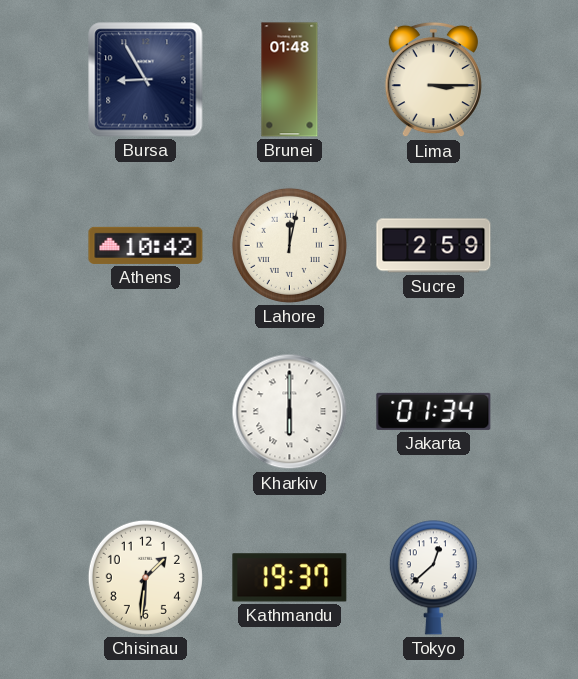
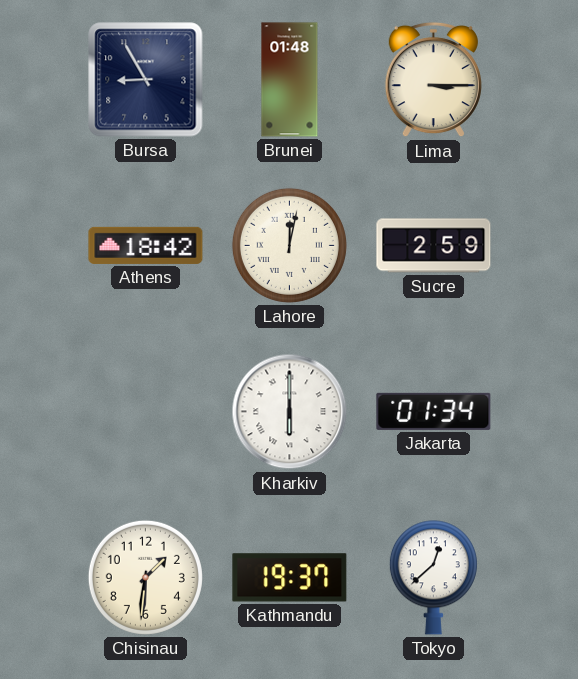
Athens: 10:42 -> 18:42 (146, 245)
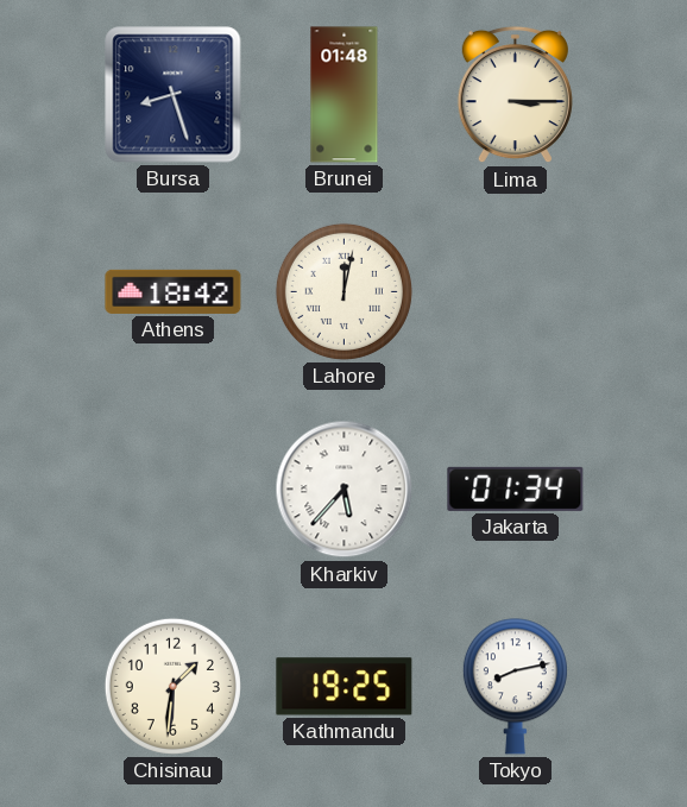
Bursa: 8:55 -> 8:27 (174, 95)
Sucre: 2:59 -> none (434, 246)
Kharkiv: 6:00 -> 5:37 (345, 490)
Kathmandu: 19:37 -> 19:25 (345, 687)
Tokyo: 12:38 -> 8:13 (515, 687)
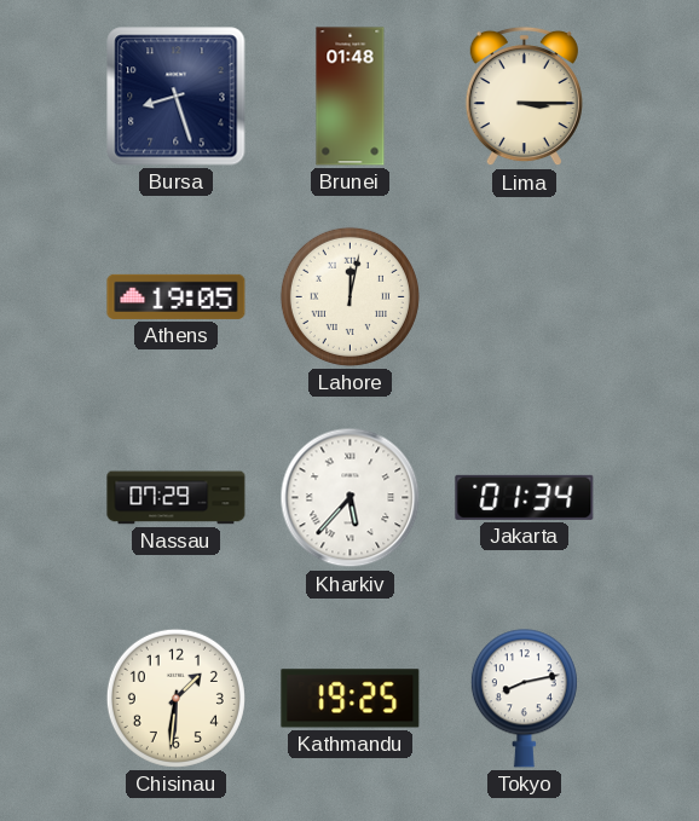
Athens: 18:42 -> 19:05 (177, 296)
Nassau: none -> 07:29 (177, 498)
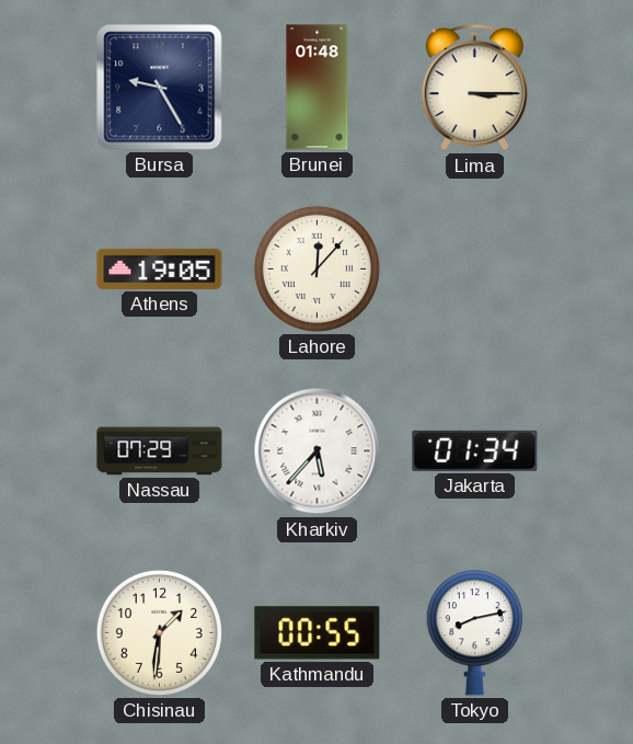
Bursa: 8:27 -> 9:25 (160, 88)
Lahore: 12:02 -> 12:07 (316, 268)
Kathmandu: 19:25 -> 00:55 (318, 633)
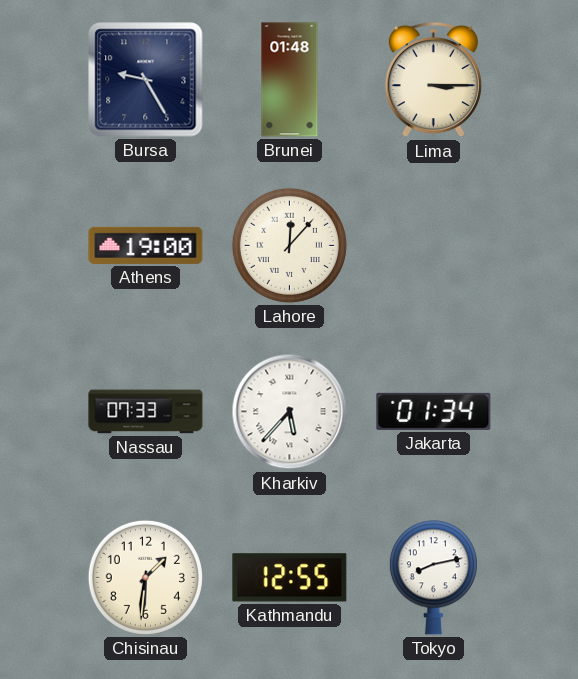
Athens: 19:05 -> 19:00 (146, 245)
Nassau: 07:29 -> 07:33 (146, 412)
Kathmandu: 00:55 -> 12:55 (290, 578)
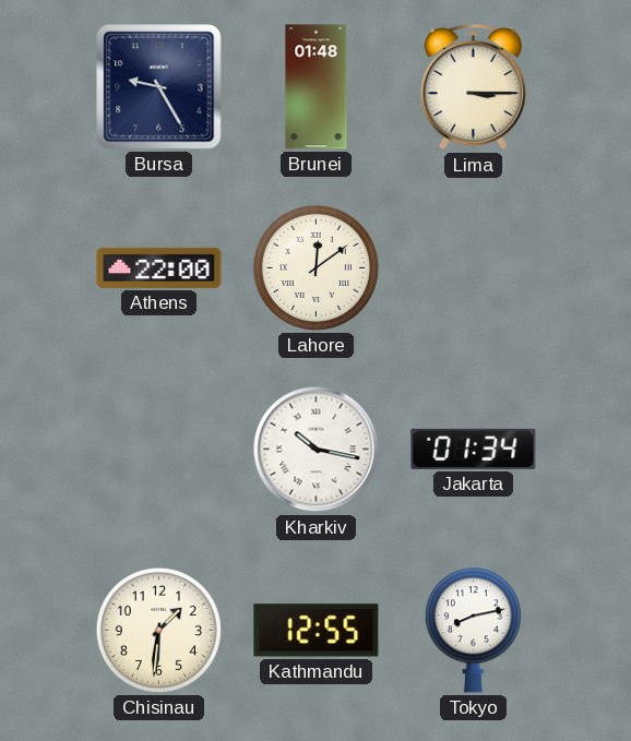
Athens: 19:00 -> 22:00 (159, 267)
Lahore: 12:07 -> 12:09 (315, 267)
Nassau: 07:33 -> none (146, 412)
Kharkiv: 5:37 -> 10:17 (317, 450)
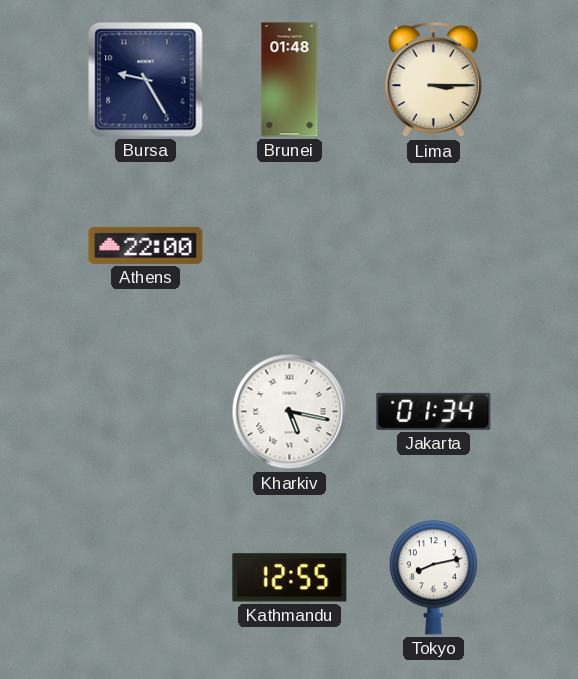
Lahore: 12:09 -> none (315, 267)
Kharkiv: 10:17 -> 5:17 (290, 412)
Chisinau: 1:31 -> none (158, 630)
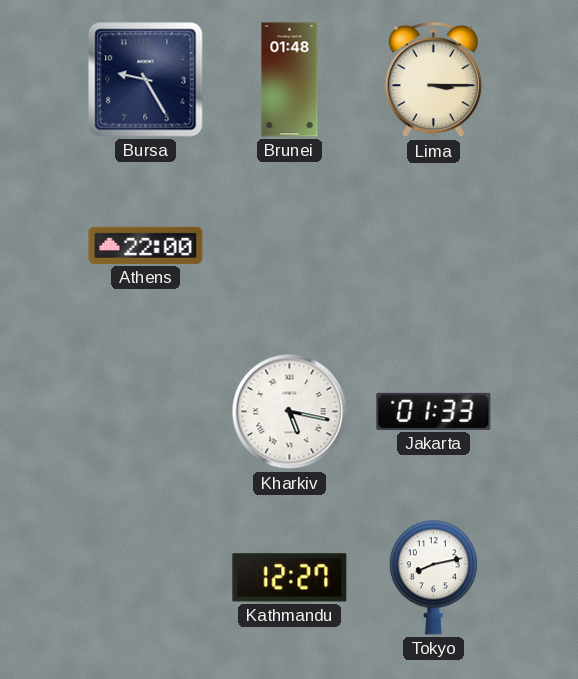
Jakarta: 01:34 -> 01:33 (434, 411)
Kathmandu: 12:55 -> 12:27 (290, 578)
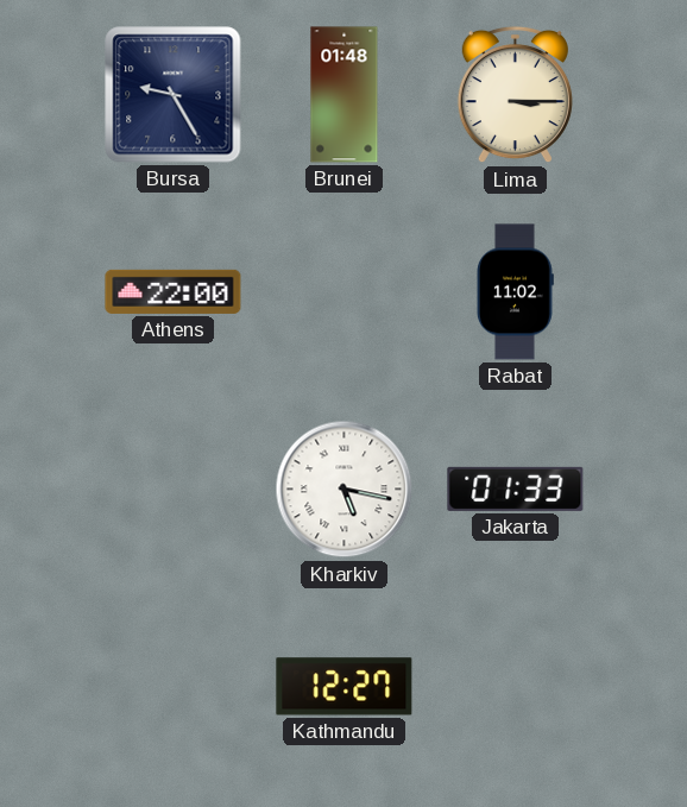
Rabat: none -> 11:02 (515, 292)
Tokyo: 8:13 -> none (433, 578)
